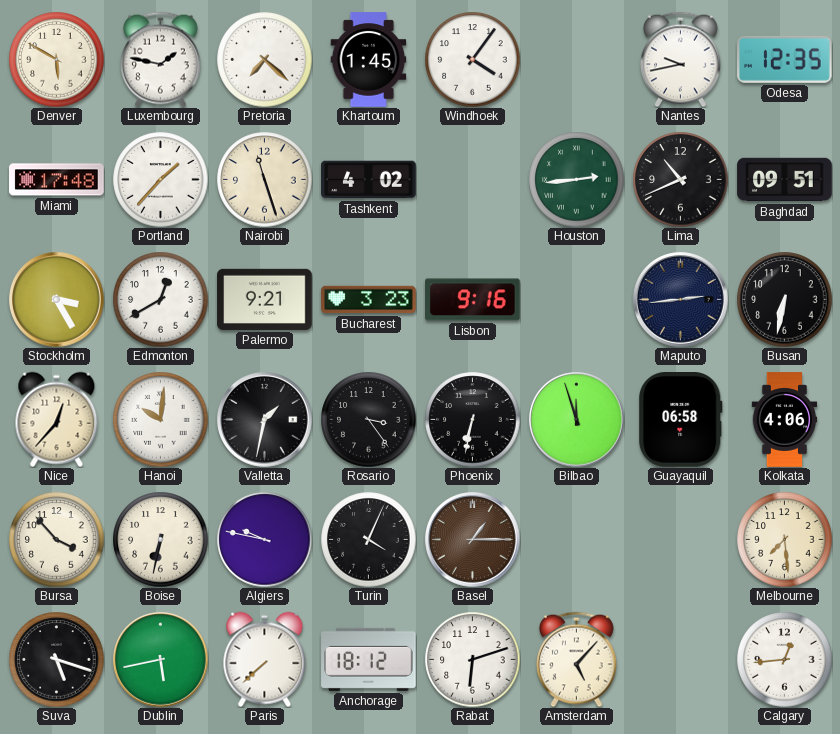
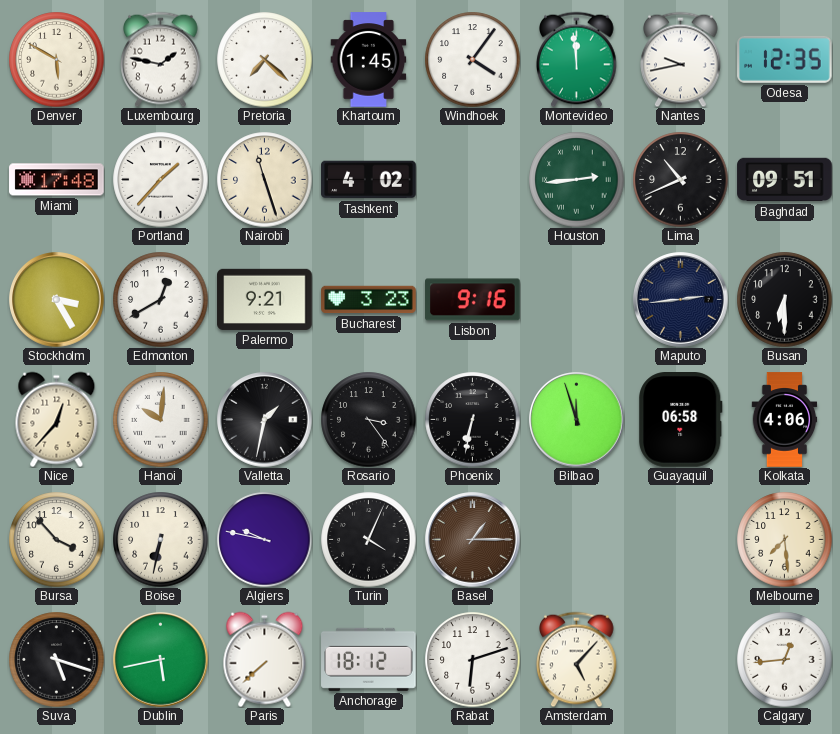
Montevideo: none -> 11:59 (577, 59)
Busan: 6:32 -> 6:30 (784, 299)
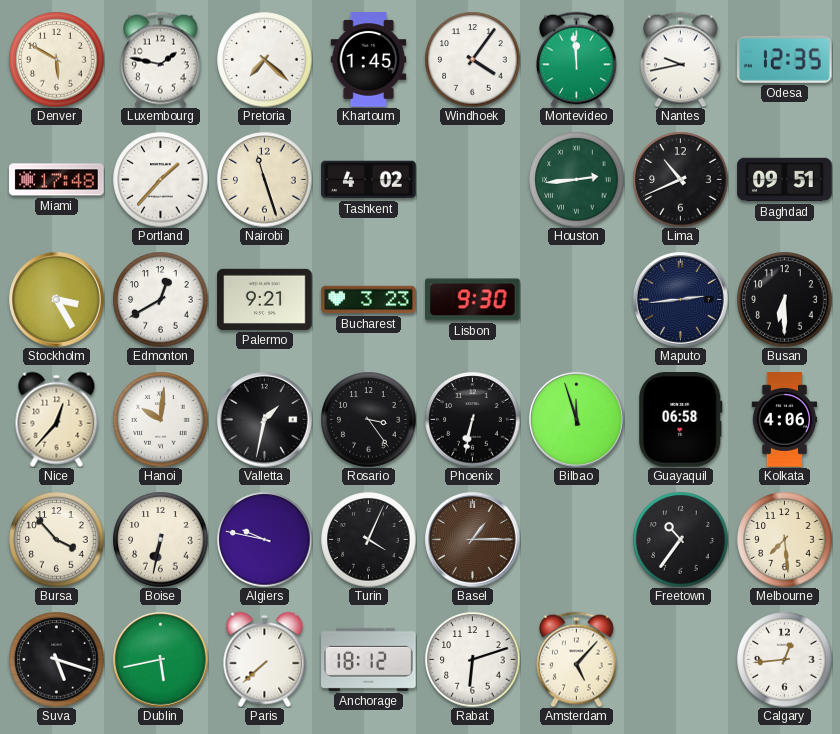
Lisbon: 9:16 -> 9:30 (473, 300)
Freetown: none -> 10:36 (680, 539)
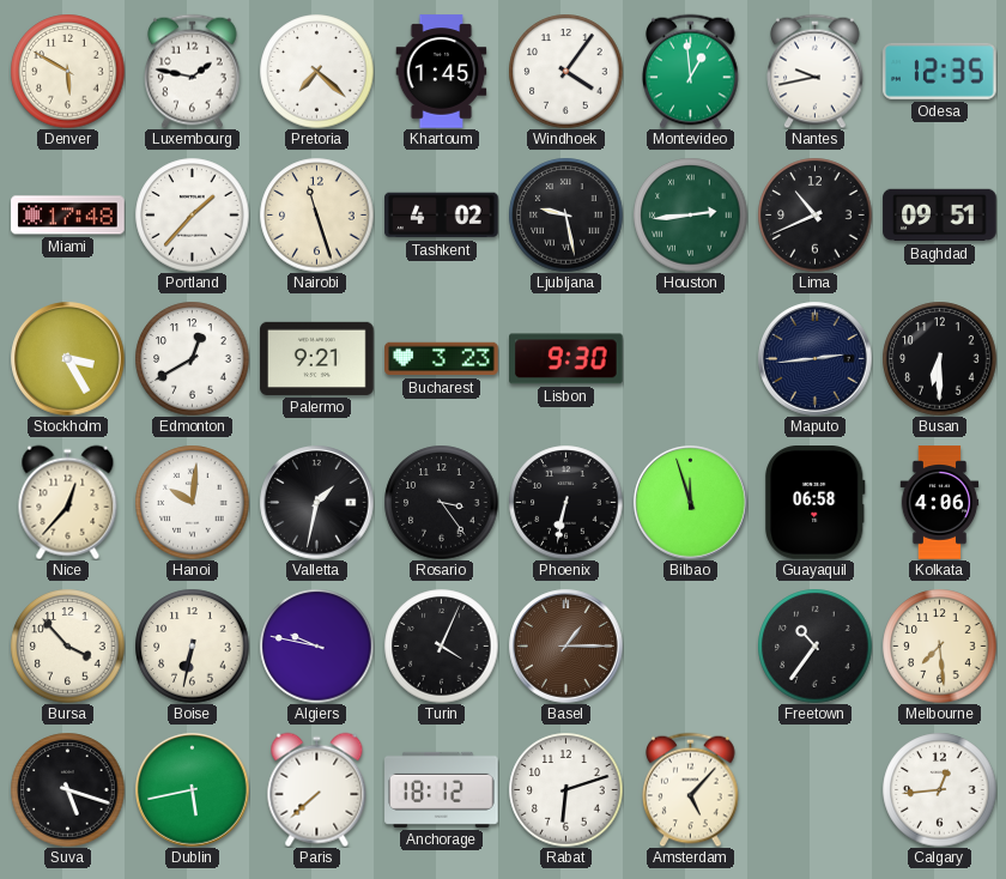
Montevideo: 11:59 -> 12:59 (691, 71)
Ljubljana: none -> 9:28 (565, 214)
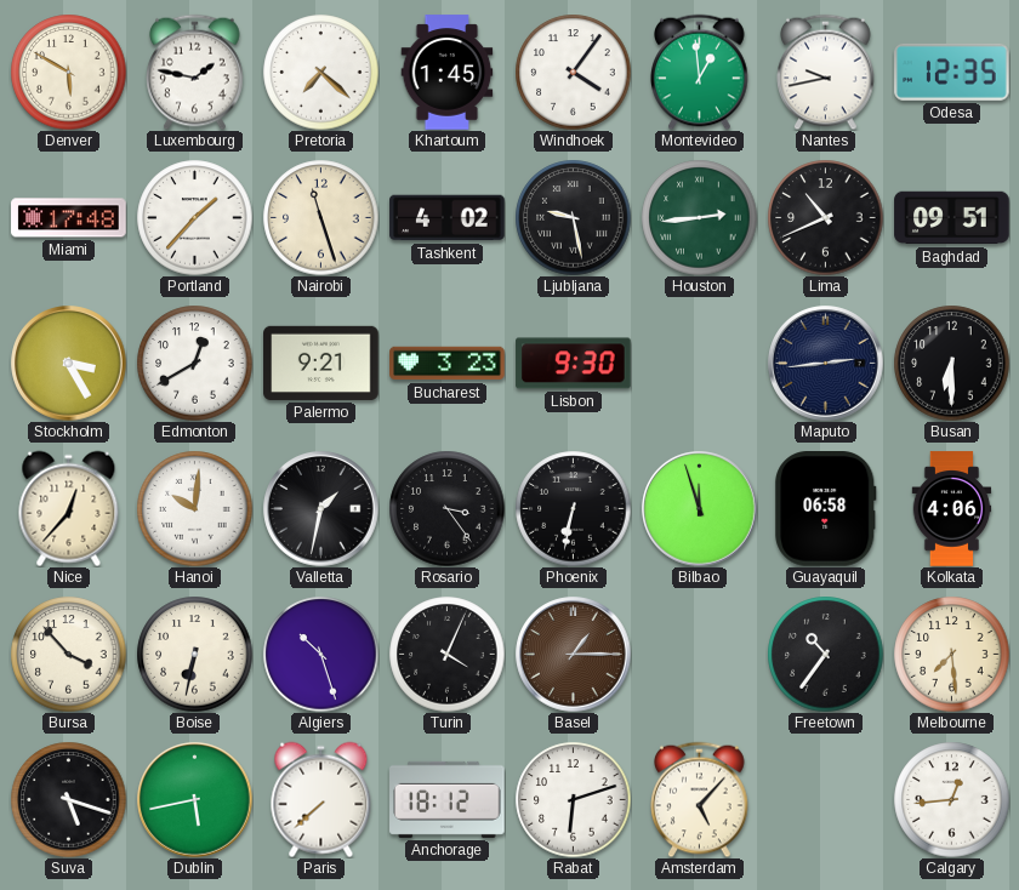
Algiers: 9:47 -> 10:27 (320, 654)
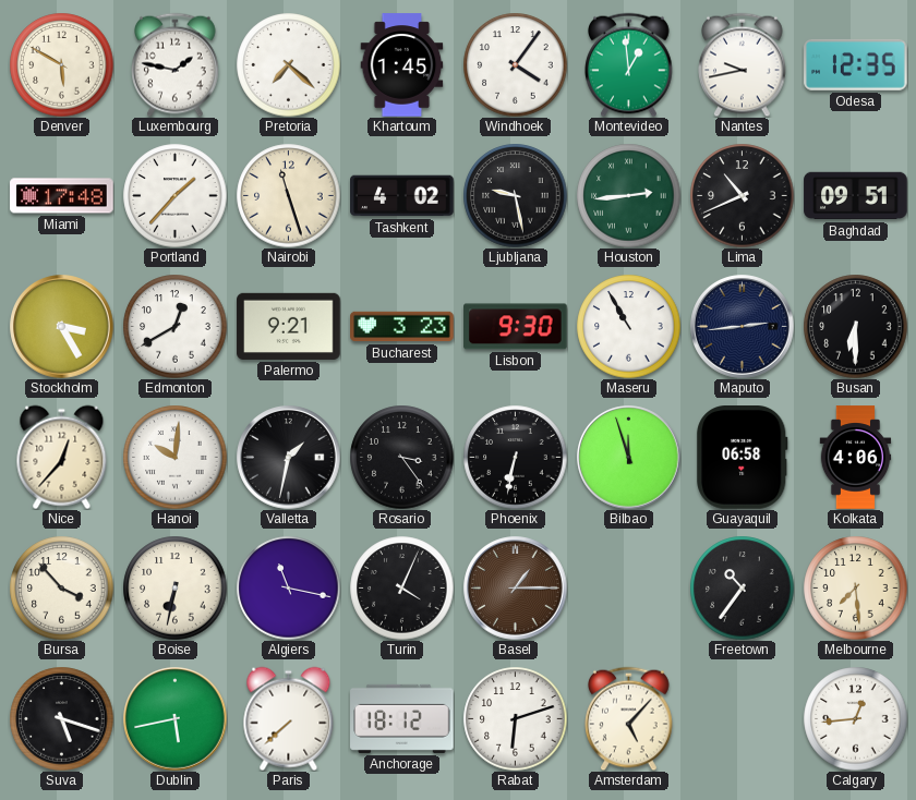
Maseru: none -> 10:55 (628, 326)
Algiers: 10:27 -> 11:17 (288, 587)
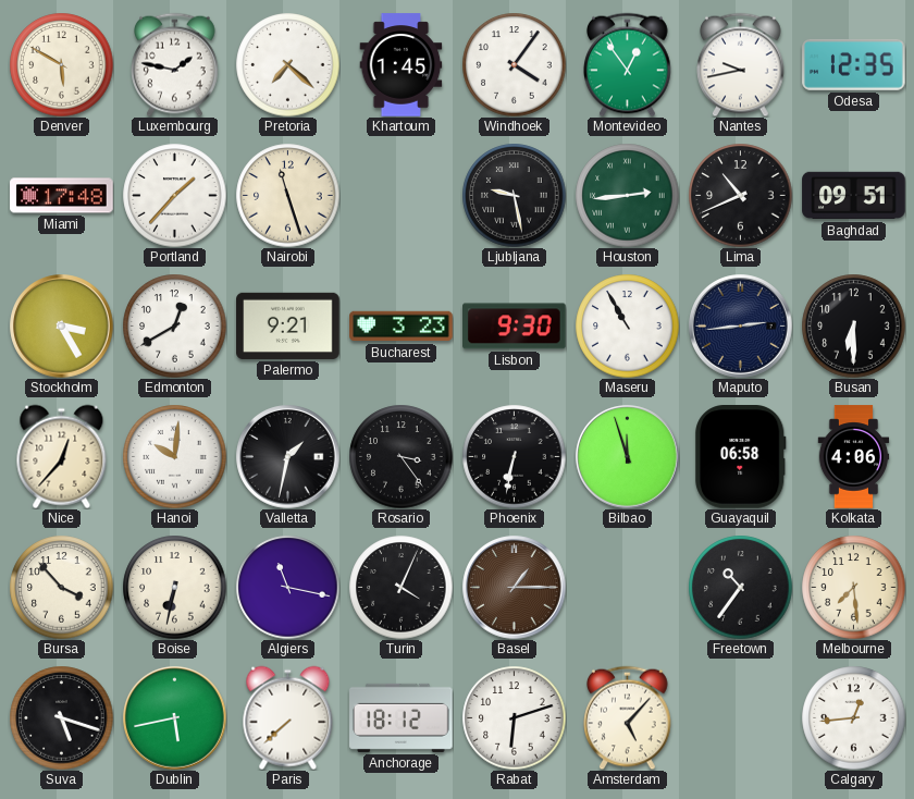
Montevideo: 12:59 -> 12:54 (628, 64)
Tashkent: 4:02 -> none (402, 196)
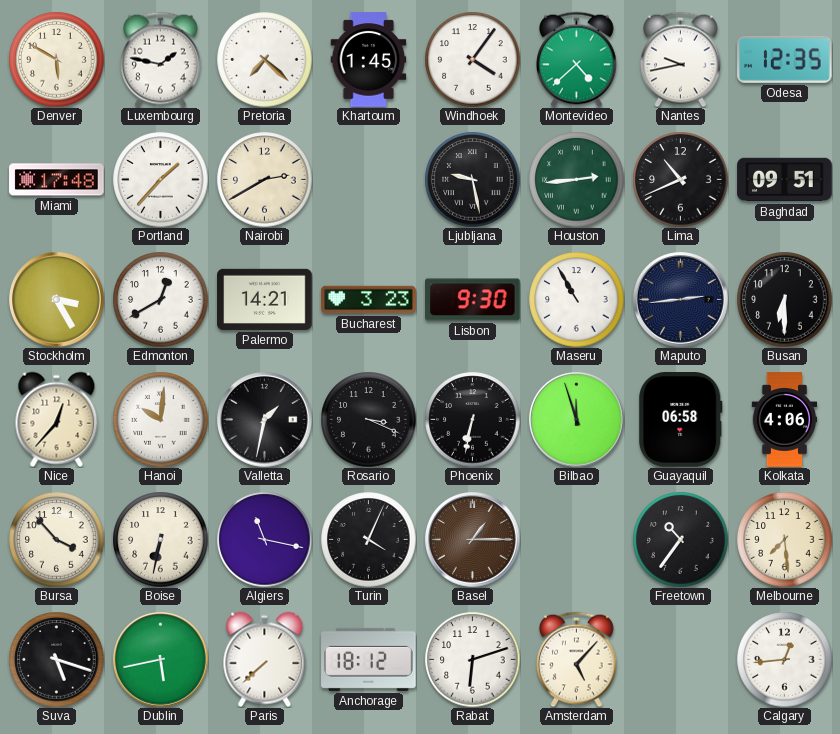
Montevideo: 12:54 -> 4:38 (577, 59)
Nairobi: 11:27 -> 2:40 (264, 179)
Palermo: 9:21 -> 14:21 (265, 299)
Rosario: 3:24 -> 3:19 (368, 419)
